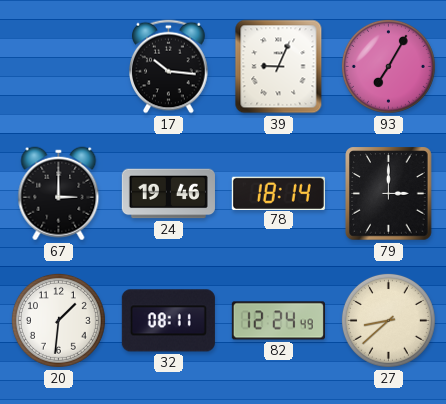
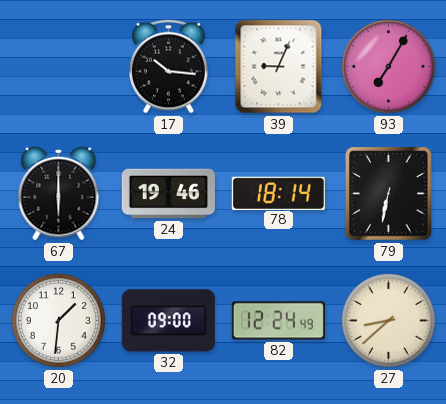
67: 3:00 -> 6:00 (59, 194)
79: 3:00 -> 6:32 (389, 194)
32: 08:11 -> 09:00 (168, 321)
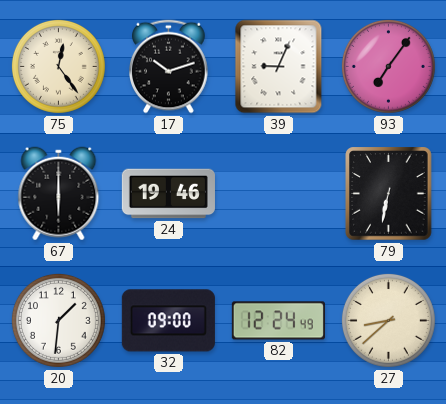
75: none -> 12:24 (58, 66)
17: 10:16 -> 10:12 (169, 67)
93: 7:05 -> 7:06 (388, 66)
78: 18:14 -> none (278, 193)
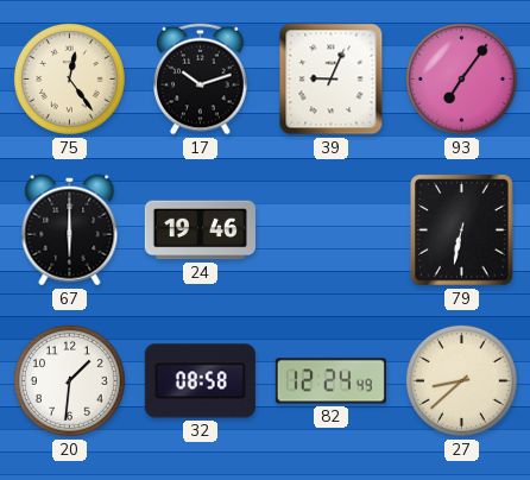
32: 09:00 -> 08:58 (200, 381)
